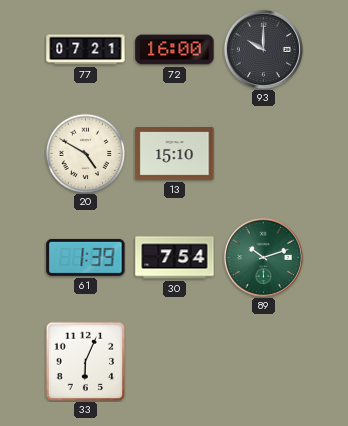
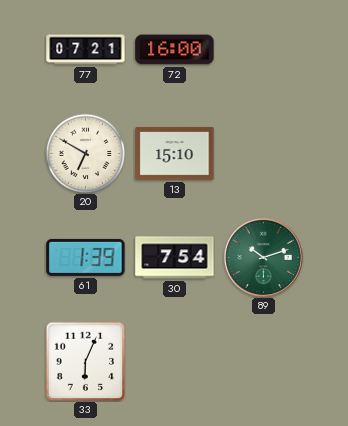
93: 10:00 -> none (263, 49)
20: 4:50 -> 6:50 (85, 153)
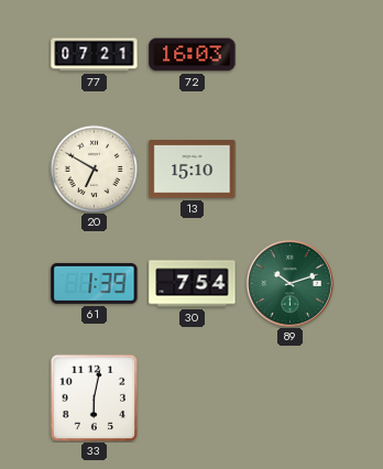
72: 16:00 -> 16:03 (193, 55)
33: 6:04 -> 6:02 (94, 397)
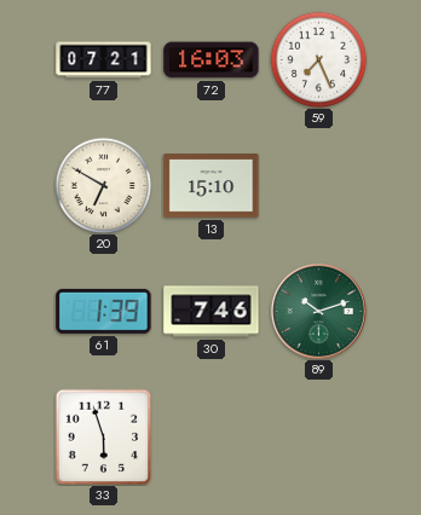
59: none -> 7:26 (318, 59)
30: 7:54 -> 7:46 (212, 312)
33: 6:02 -> 5:57 (103, 436)
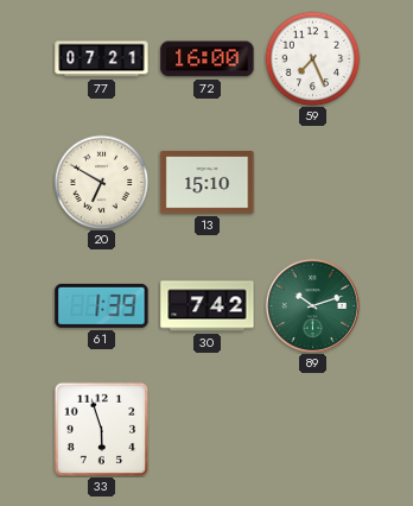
72: 16:03 -> 16:00 (208, 59)
30: 7:46 -> 7:42 (208, 306)
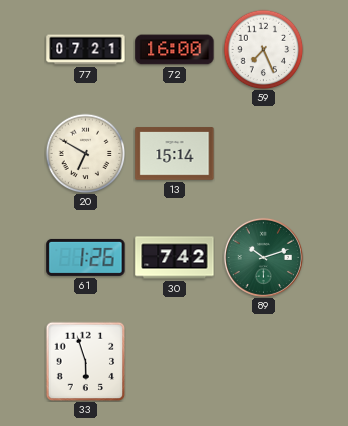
13: 15:10 -> 15:14 (175, 154)
61: 1:39 -> 1:26 (86, 257)
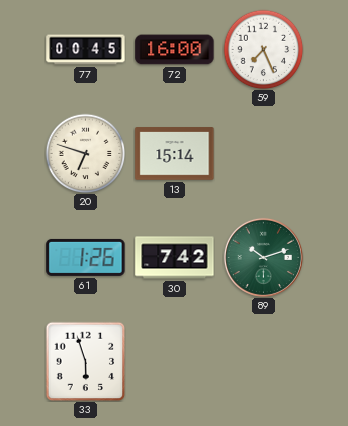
77: 07:21 -> 00:45 (86, 50)
20: 6:50 -> 6:48 (85, 153)
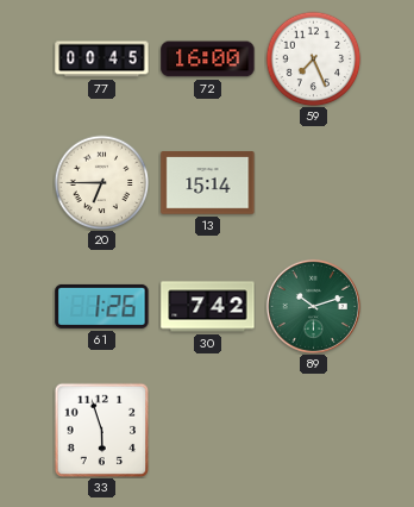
20: 6:48 -> 6:45 (101, 182)
